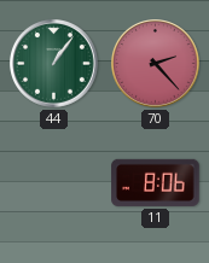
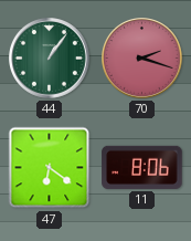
70: 2:23 -> 2:18 (142, 59)
47: none -> 6:21 (50, 168)
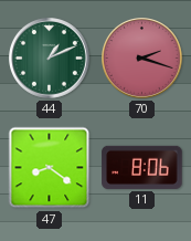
44: 1:06 -> 1:11 (50, 59)
47: 6:21 -> 8:21 (50, 168)
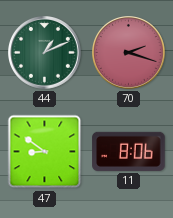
47: 8:21 -> 8:51 (45, 152)
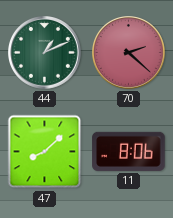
70: 2:18 -> 2:22 (129, 53)
47: 8:51 -> 8:08 (45, 152)
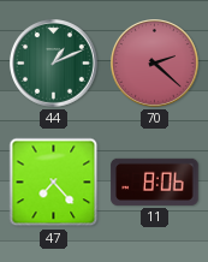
47: 8:08 -> 7:23 (54, 183)
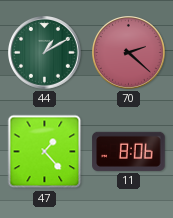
44: 1:11 -> 1:10 (45, 53)
47: 7:23 -> 1:23 (45, 152)
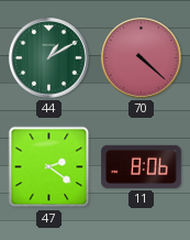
70: 2:22 -> 4:22 (142, 58)
47: 1:23 -> 2:21 (49, 167)
